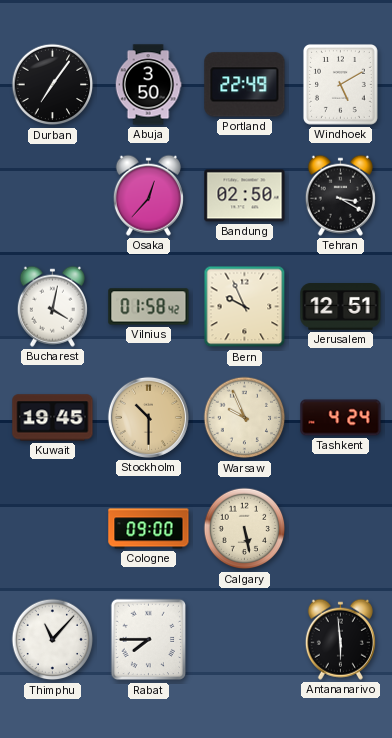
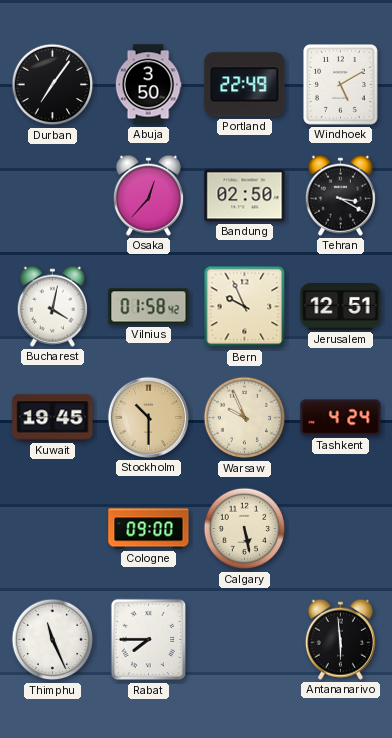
Thimphu: 11:07 -> 11:26 (53, 640)
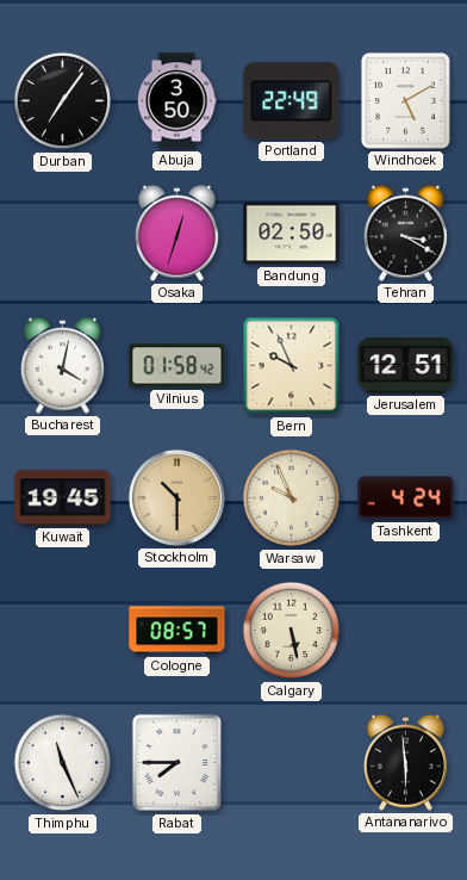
Osaka: 12:37 -> 12:33 (176, 233)
Cologne: 09:00 -> 08:57 (178, 631)
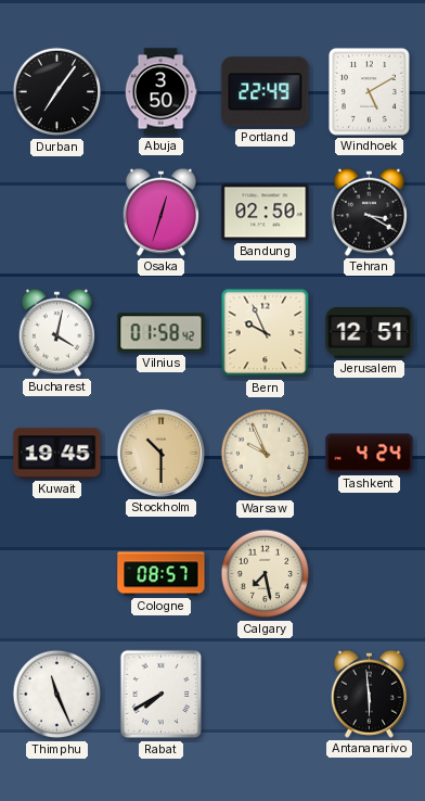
Calgary: 5:28 -> 7:28 (266, 574)
Rabat: 7:45 -> 7:40 (162, 695)
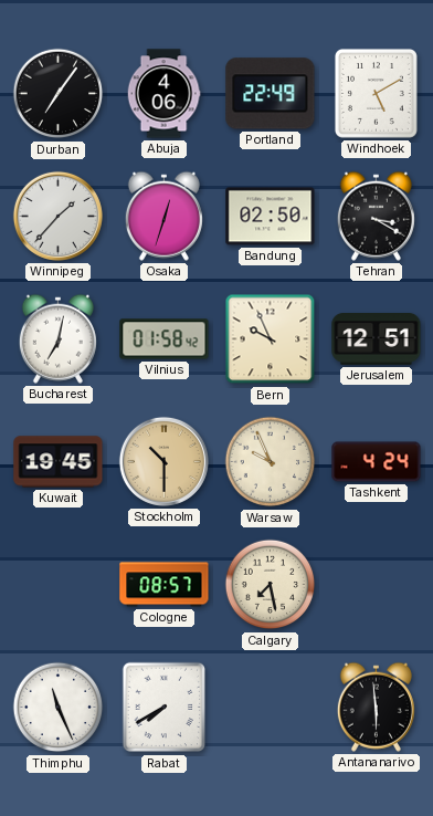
Abuja: 3:50 -> 4:06 (163, 94)
Winnipeg: none -> 1:37 (57, 216)
Bucharest: 4:02 -> 7:02 (57, 338)
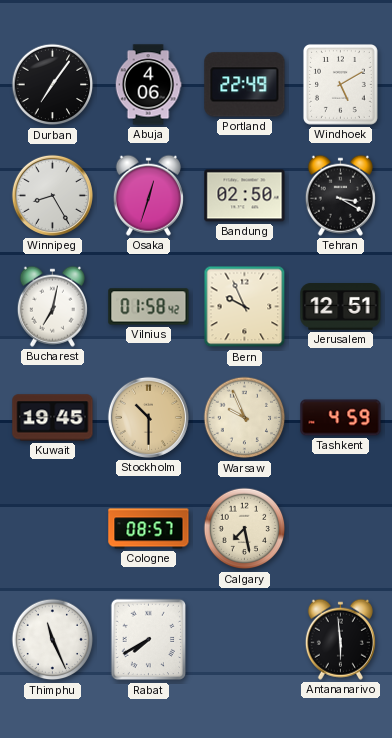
Winnipeg: 1:37 -> 8:25 (52, 195)
Tashkent: 4:24 -> 4:59 (341, 418)
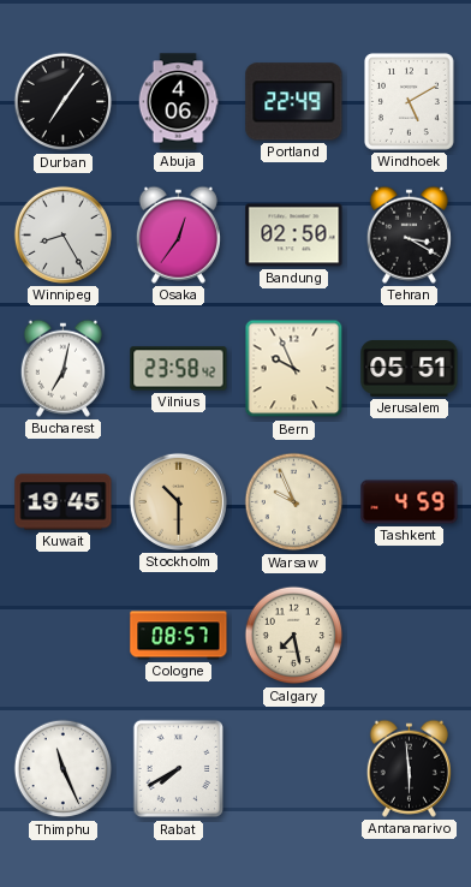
Osaka: 12:33 -> 12:36 (178, 234)
Vilnius: 01:58 -> 23:58 (179, 369)
Jerusalem: 12:51 -> 05:51 (410, 369)
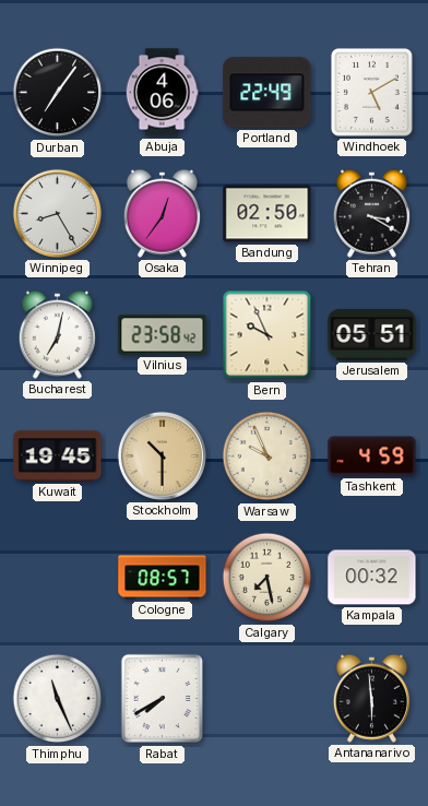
Kampala: none -> 00:32 (372, 578)
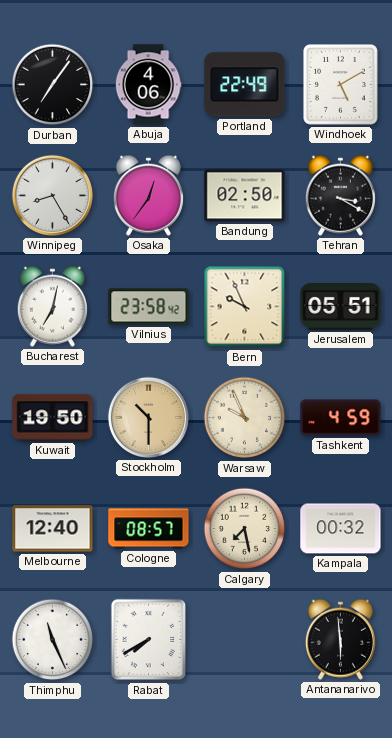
Kuwait: 19:45 -> 19:50 (53, 418)
Melbourne: none -> 12:40 (53, 529)
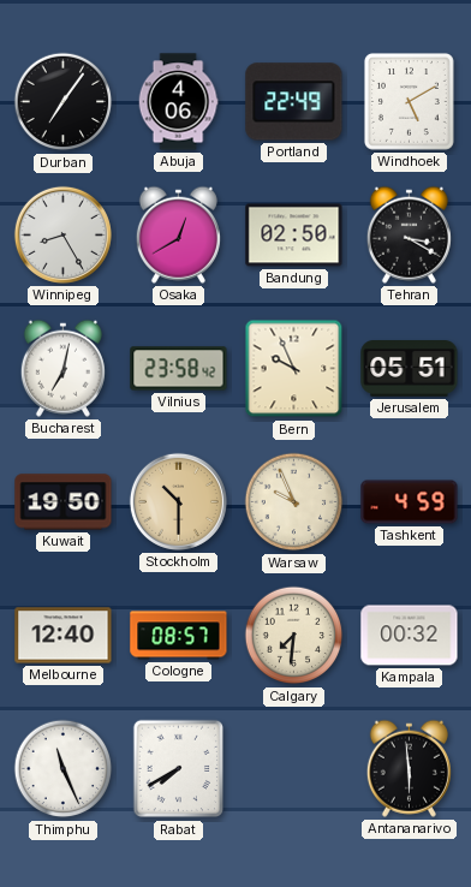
Osaka: 12:36 -> 12:40 (178, 234)
Calgary: 7:28 -> 7:31 (294, 636)
